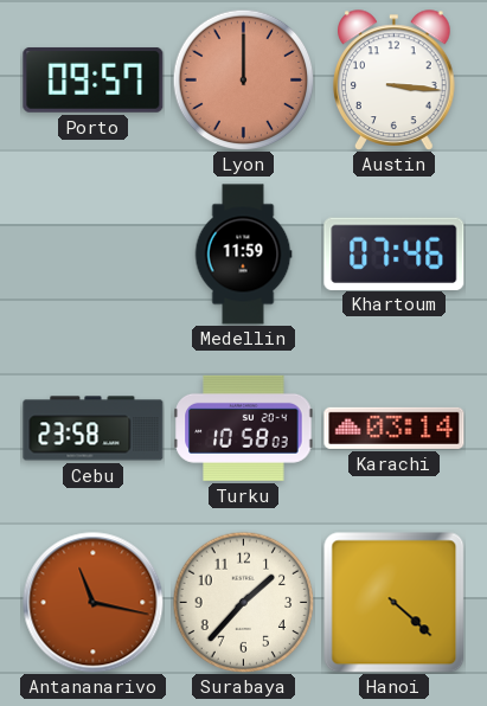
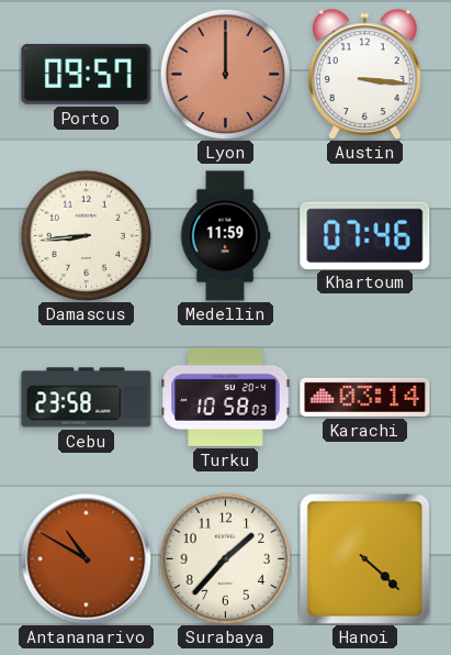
Damascus: none -> 8:44 (86, 235)
Antananarivo: 11:17 -> 10:50 (87, 559)
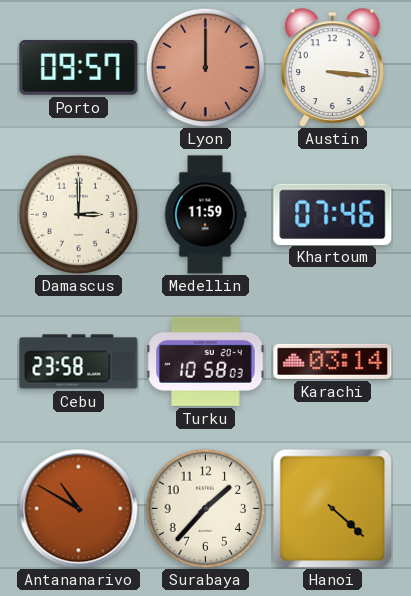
Damascus: 8:44 -> 3:00 (78, 214)
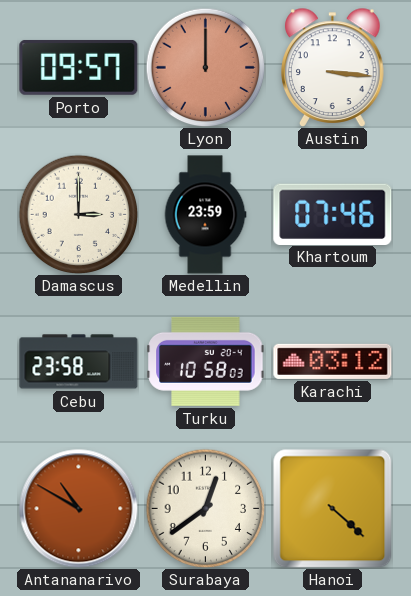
Medellin: 11:59 -> 23:59 (205, 215)
Karachi: 03:14 -> 03:12 (333, 361)
Surabaya: 1:37 -> 12:39 (205, 508)
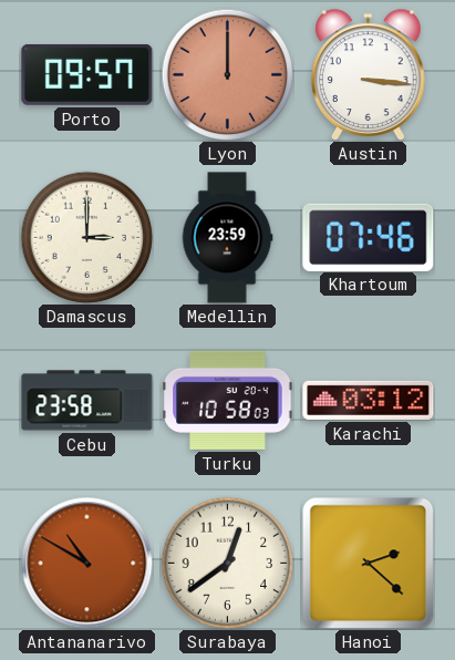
Hanoi: 4:22 -> 2:22 (368, 563)
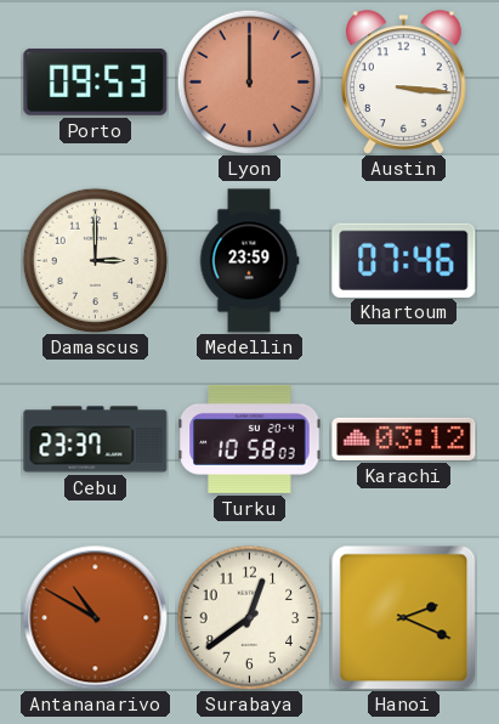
Porto: 09:57 -> 09:53 (96, 81)
Cebu: 23:58 -> 23:37 (96, 440)
Hanoi: 2:22 -> 2:19 (403, 617)
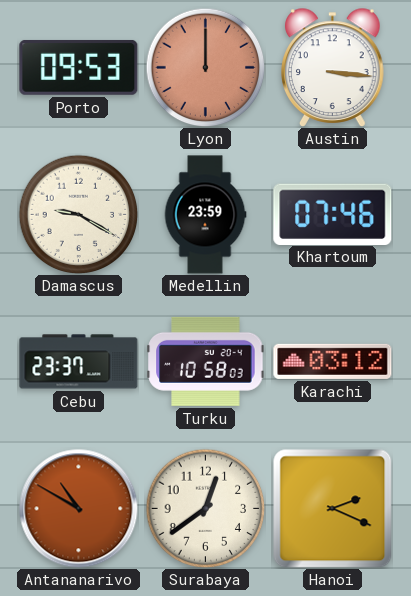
Damascus: 3:00 -> 9:20 (78, 214)
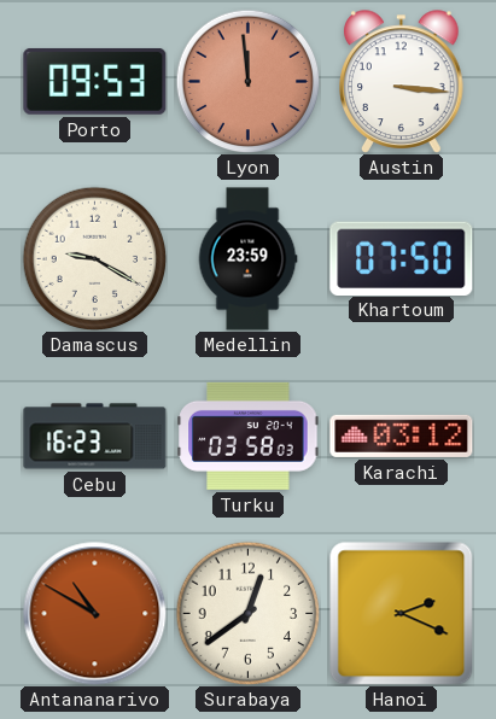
Lyon: 12:00 -> 11:59 (247, 81)
Khartoum: 07:46 -> 07:50 (402, 258)
Cebu: 23:37 -> 16:23 (95, 437)
Turku: 10:58 -> 03:58 (249, 436)
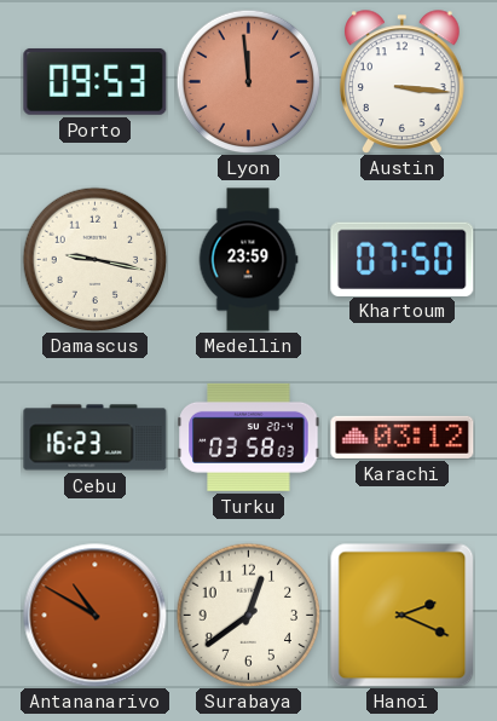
Damascus: 9:20 -> 9:17 (94, 259)
